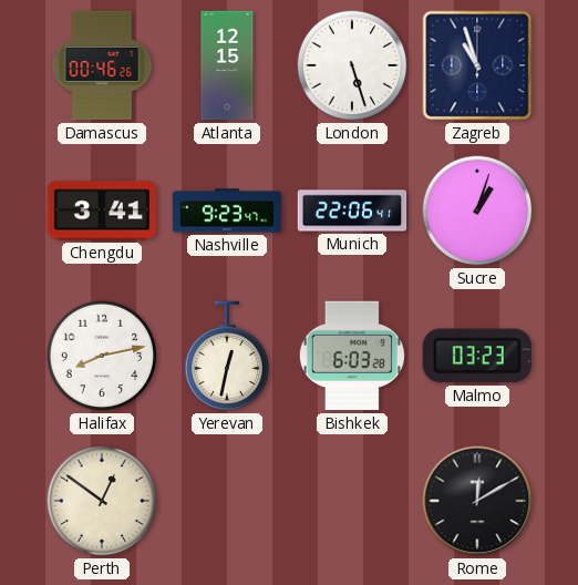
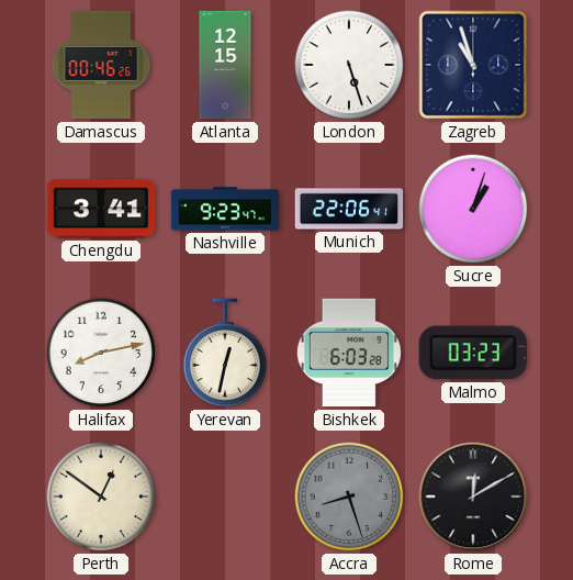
Accra: none -> 8:27 (349, 497)
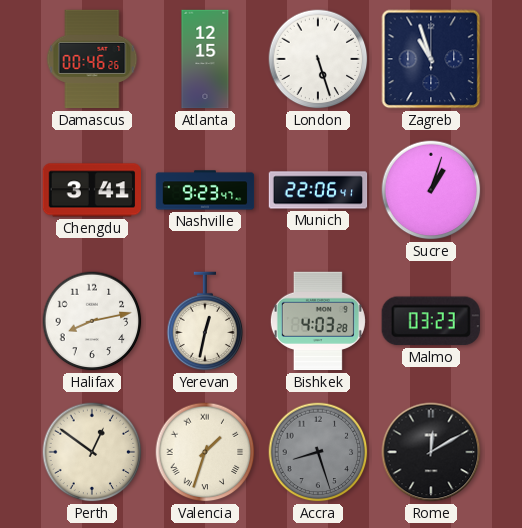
Bishkek: 6:03 -> 4:03 (318, 321)
Valencia: none -> 1:33 (205, 452)
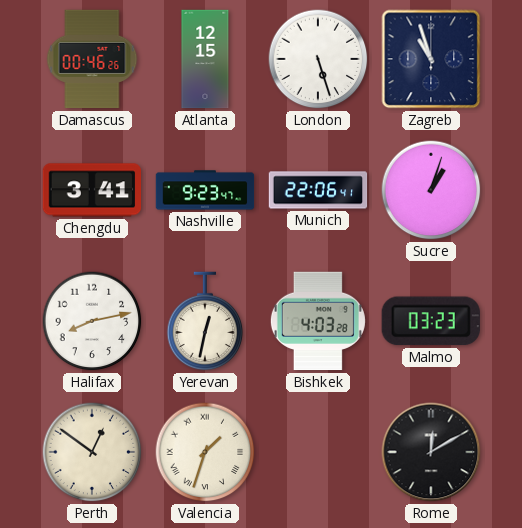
Accra: 8:27 -> none (318, 452)
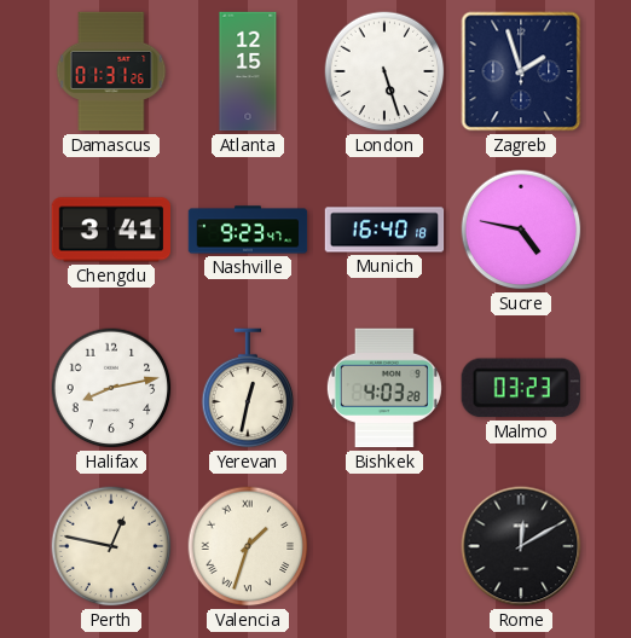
Damascus: 00:46 -> 01:31 (111, 71)
Zagreb: 10:57 -> 1:57 (521, 71)
Munich: 22:06 -> 16:40 (384, 230)
Sucre: 1:03 -> 4:47 (521, 230)
Perth: 12:51 -> 12:47 (111, 546)
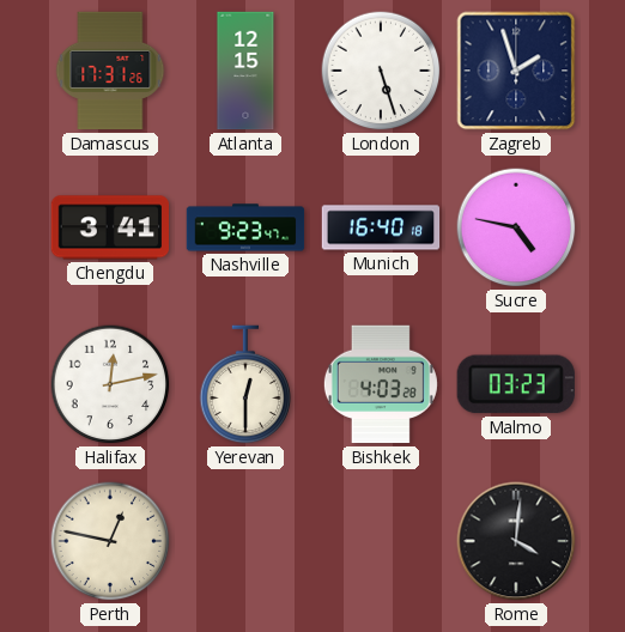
Damascus: 01:31 -> 17:31 (110, 71)
Halifax: 8:13 -> 12:13 (110, 384)
Yerevan: 12:32 -> 12:30 (245, 384)
Valencia: 1:33 -> none (248, 546)
Rome: 12:10 -> 4:01 (516, 541)
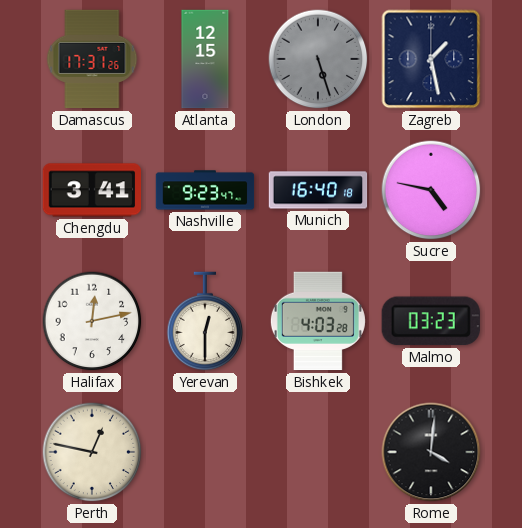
London dial: white -> grey (318, 59)
Zagreb: 1:57 -> 1:28 (431, 59)
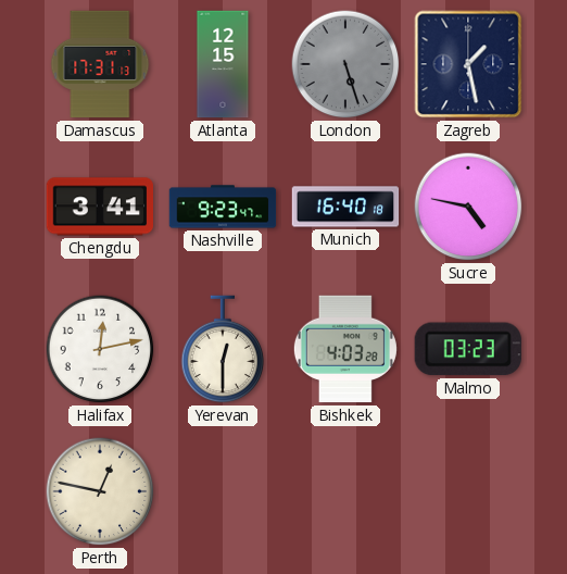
Damascus: 17:31:26 -> 17:31:13 (100, 64)
Rome: 4:01 -> none (431, 452)
